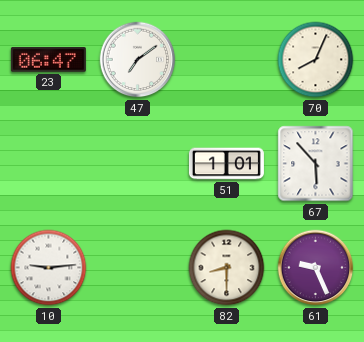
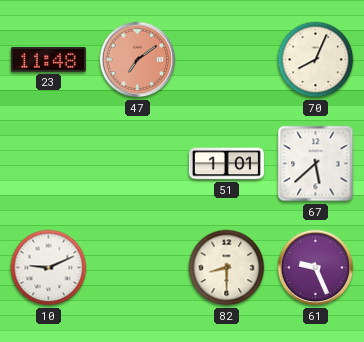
23: 06:47 -> 11:48 (48, 60)
47 dial: white -> salmon (138, 60)
67: 5:53 -> 5:38 (316, 164)
10: 9:14 -> 9:11 (49, 268)
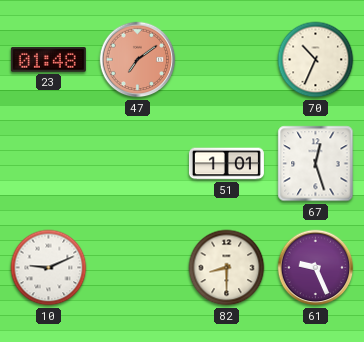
23: 11:48 -> 01:48 (48, 60)
70: 8:04 -> 10:34 (316, 60)
67: 5:38 -> 12:27 (316, 164)
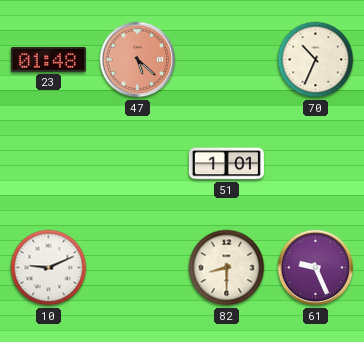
47: 7:09 -> 5:22 (138, 60)
67: 12:27 -> none (316, 164)
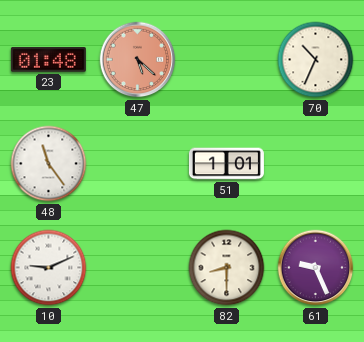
48: none -> 11:24 (49, 164)
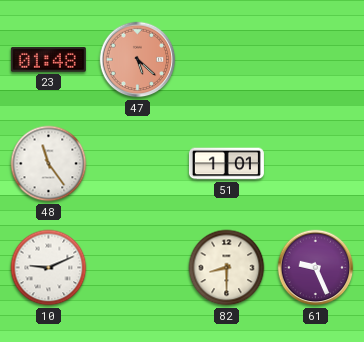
70: 10:34 -> none (316, 60)
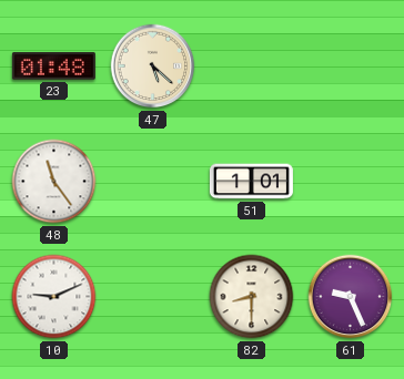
47 dial: salmon -> cream (153, 66)
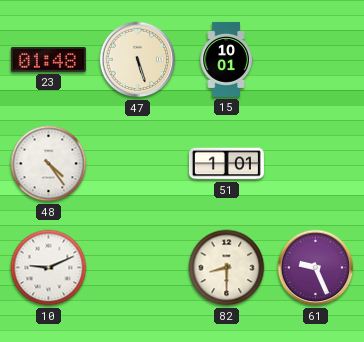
47: 5:22 -> 5:27 (138, 60)
15: none -> 10:01 (226, 59)
48: 11:24 -> 4:24 (49, 164)
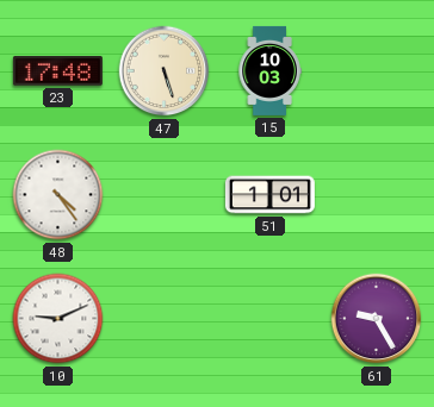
23: 01:48 -> 17:48 (57, 71)
15: 10:01 -> 10:03 (269, 70)
82: 8:30 -> none (227, 268)
61: 9:26 -> 9:25 (377, 319)
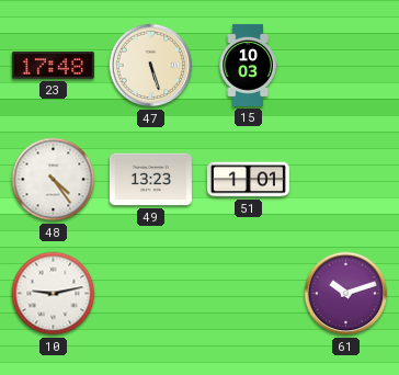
49: none -> 13:23 (150, 180)
10: 9:11 -> 9:13 (54, 294)
61: 9:25 -> 10:12 (346, 294)
